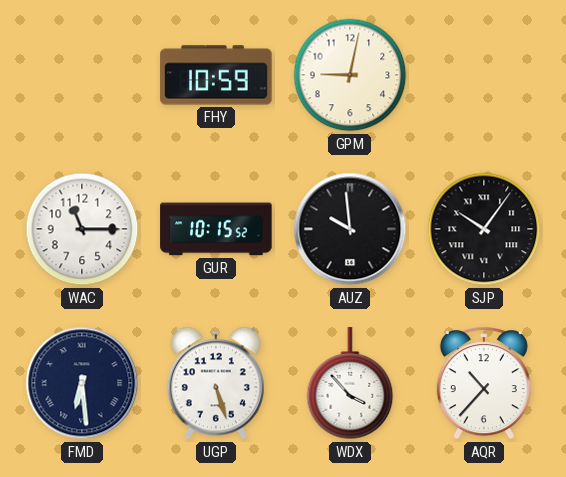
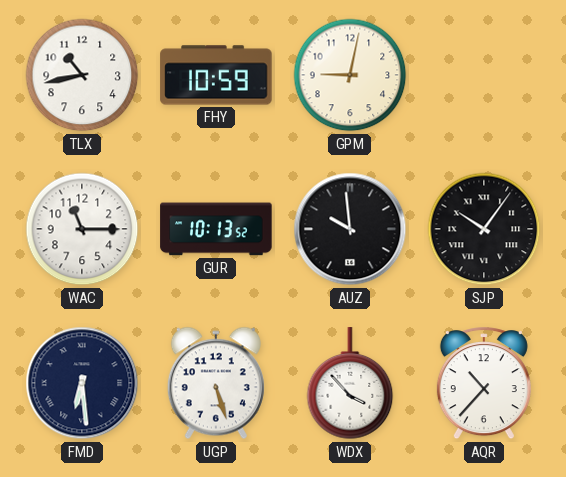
TLX: none -> 10:43 (82, 75)
GUR: 10:15 -> 10:13 (216, 229)
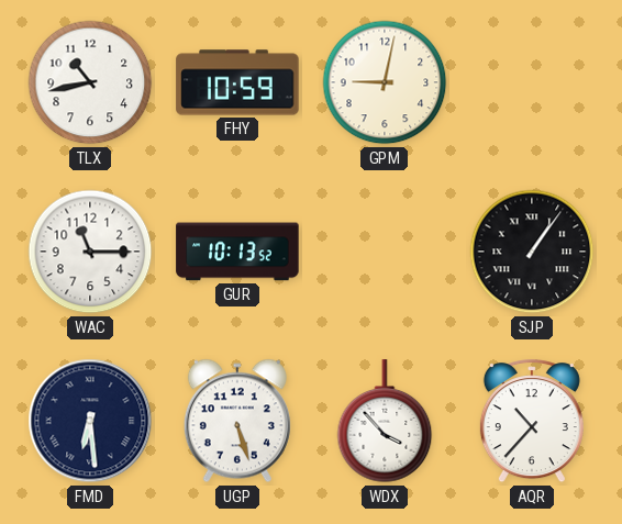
AUZ: 9:59 -> none (350, 229)
SJP: 10:06 -> 1:06 (532, 252)
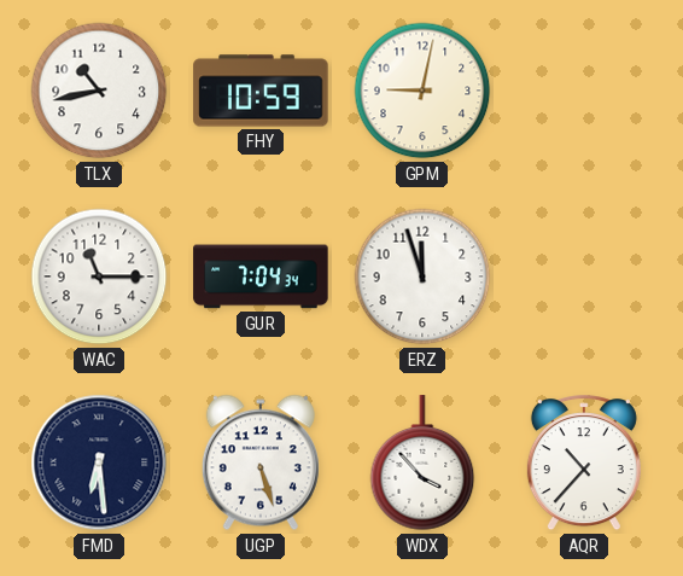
GUR: 10:13 -> 7:04 (261, 277)
ERZ: none -> 11:57 (422, 277)
SJP: 1:06 -> none (532, 252)
